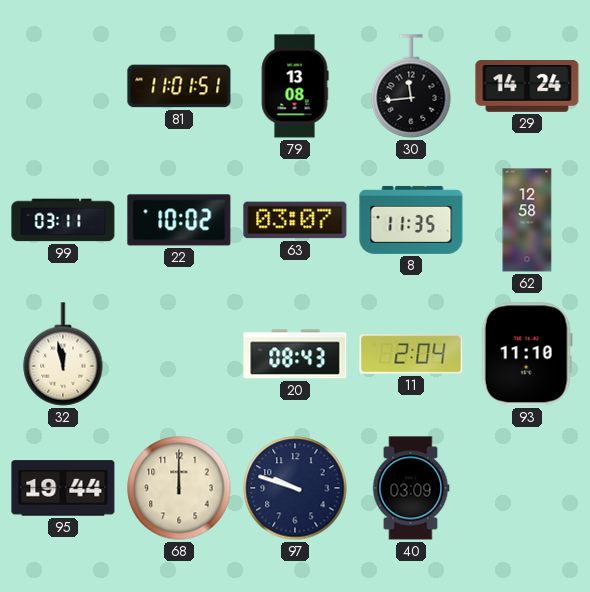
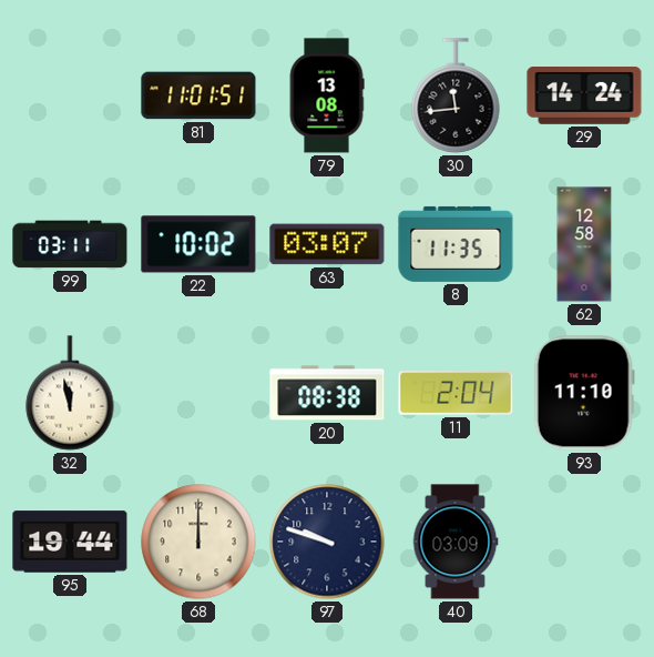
20: 08:43 -> 08:38 (327, 393)
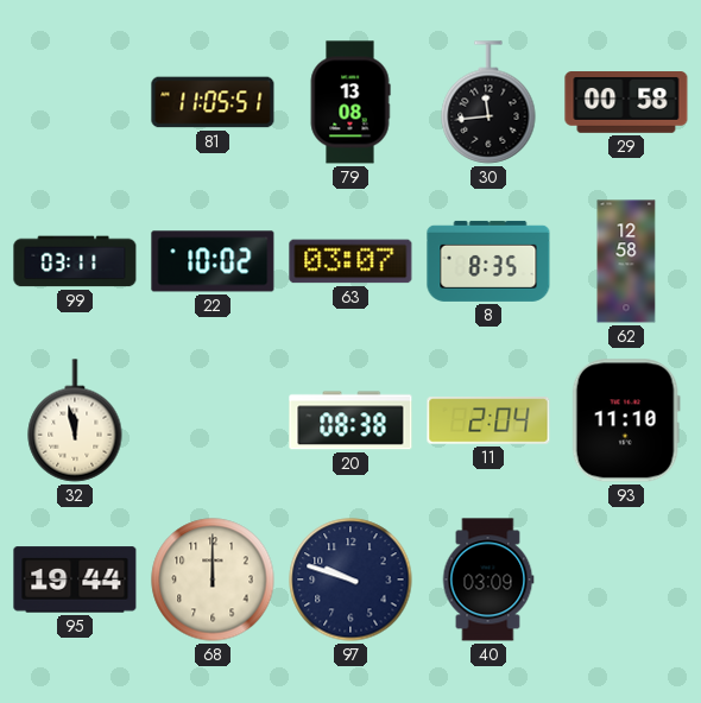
81: 11:01 -> 11:05 (213, 102)
29: 14:24 -> 00:58 (626, 103)
8: 11:35 -> 8:35 (488, 261)
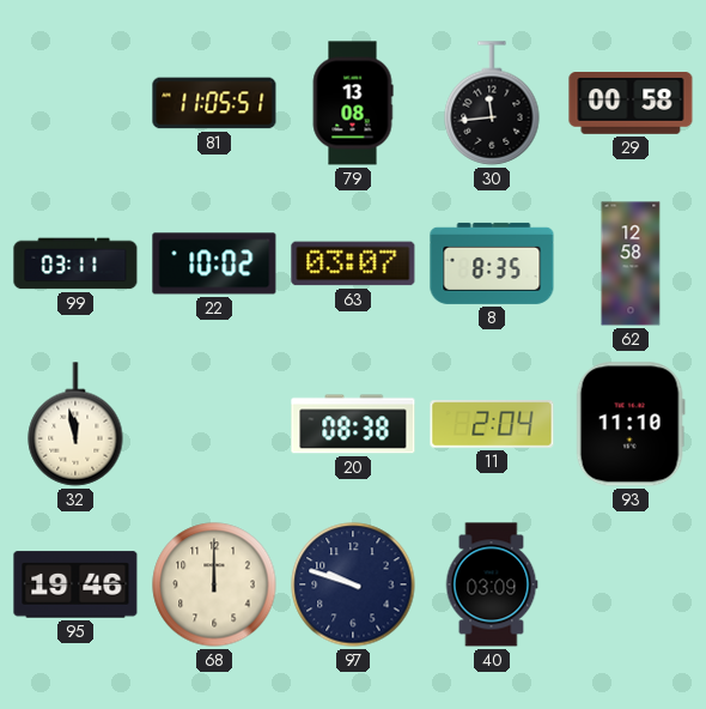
95: 19:44 -> 19:46 (75, 584)
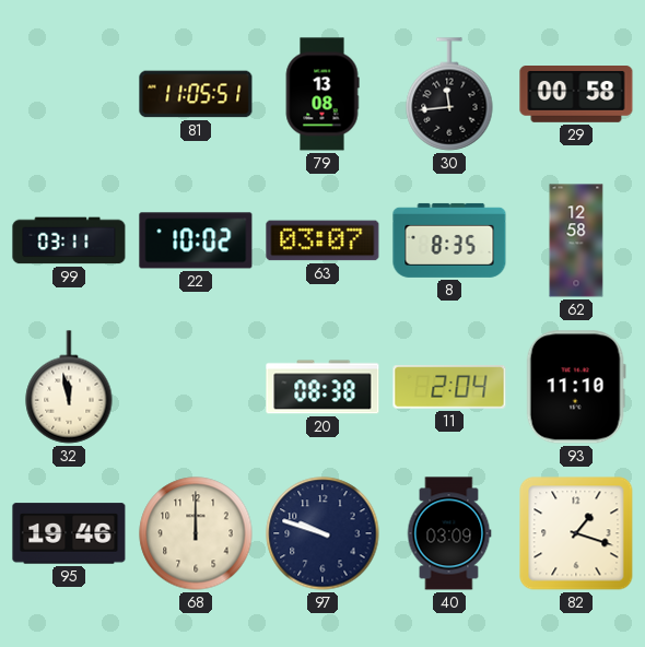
82: none -> 1:18 (576, 533)
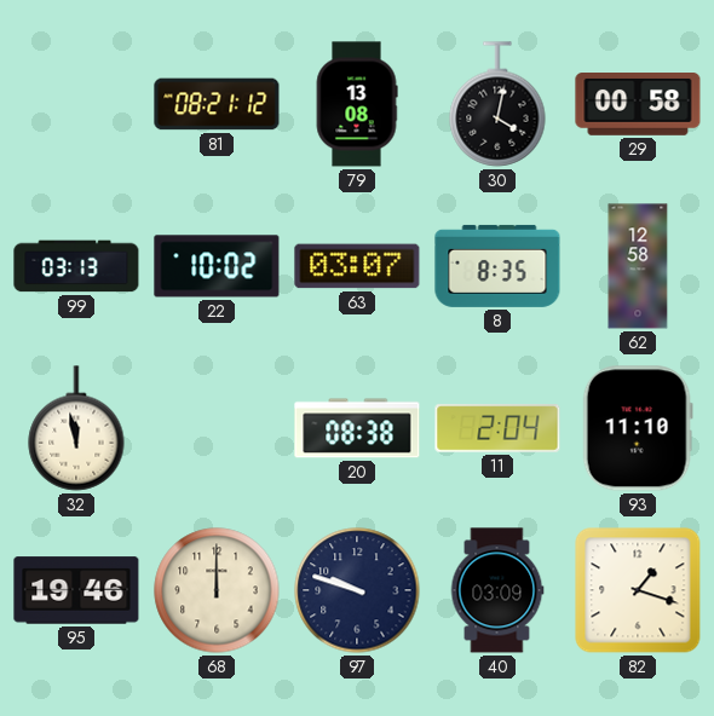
81: 11:05 -> 08:21 (217, 104)
30: 11:44 -> 4:02 (497, 104)
99: 03:11 -> 03:13 (76, 266)
